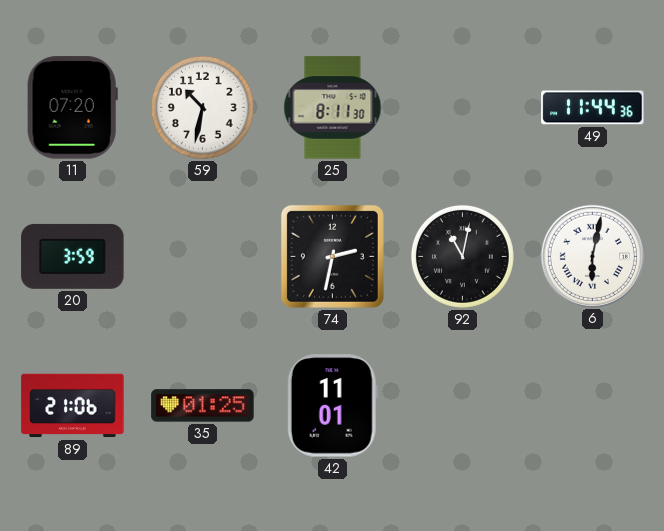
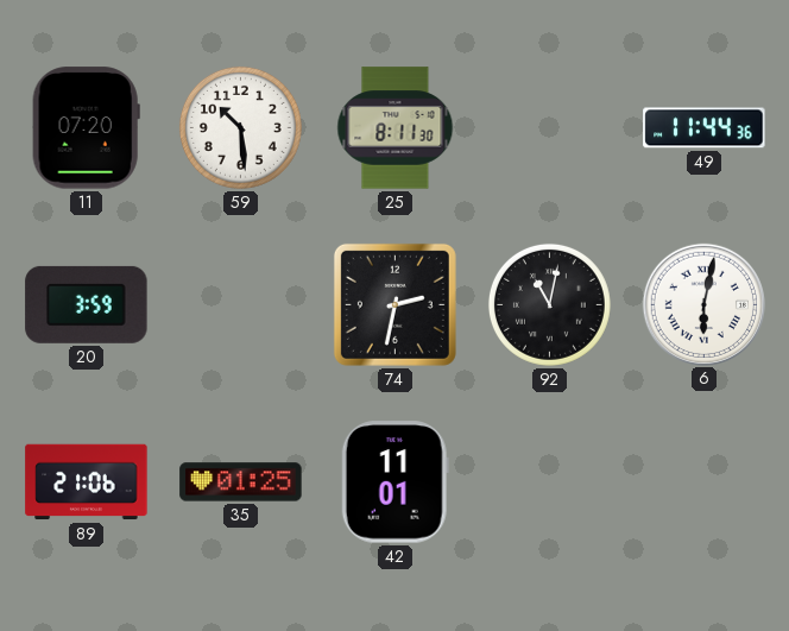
59: 10:32 -> 10:29 (240, 127)
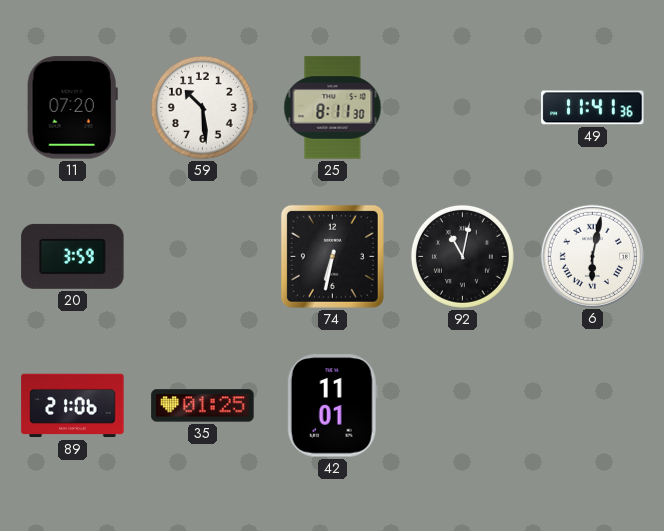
49: 11:44 -> 11:41 (593, 108)
74: 2:32 -> 6:32 (332, 256)
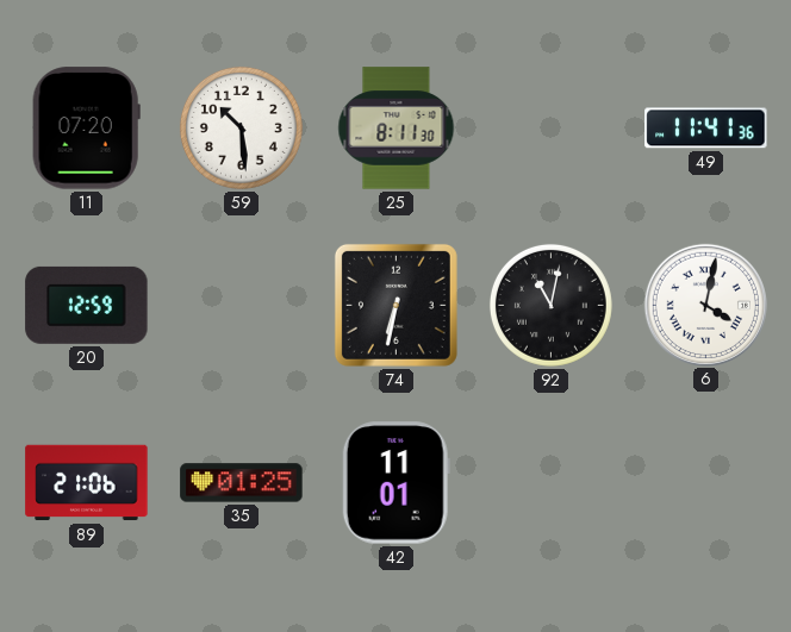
20: 3:59 -> 12:59 (87, 305)
6: 6:02 -> 4:02 (705, 305)
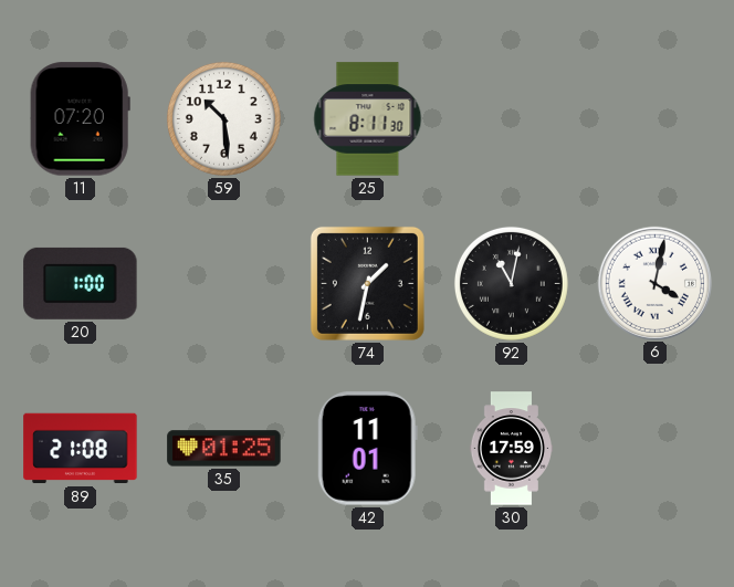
49: 11:41 -> none (706, 129)
20: 12:59 -> 1:00 (81, 283)
74: 6:32 -> 1:32 (367, 283)
89: 21:06 -> 21:08 (81, 449)
30: none -> 17:59 (511, 449)
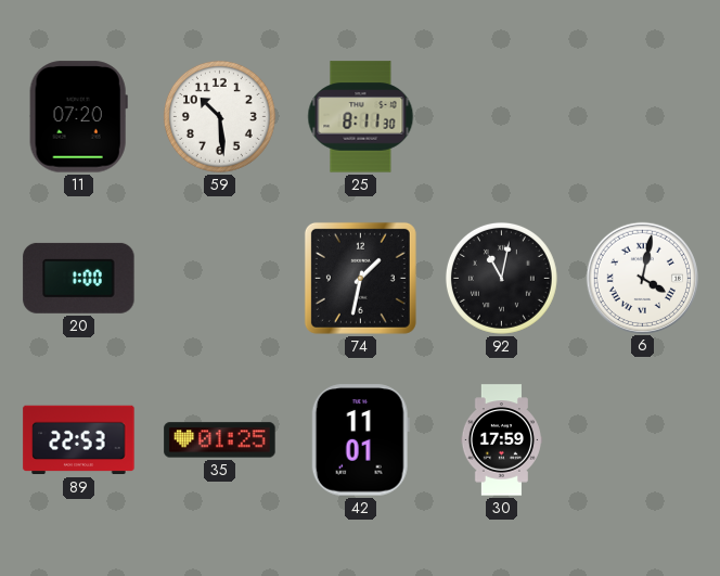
89: 21:08 -> 22:53 (79, 440)
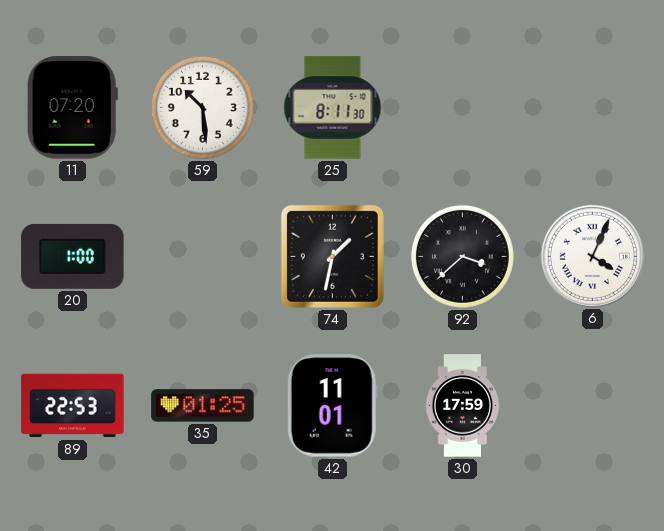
92: 11:02 -> 3:38 (462, 256)
6: 4:02 -> 4:04 (592, 256)
